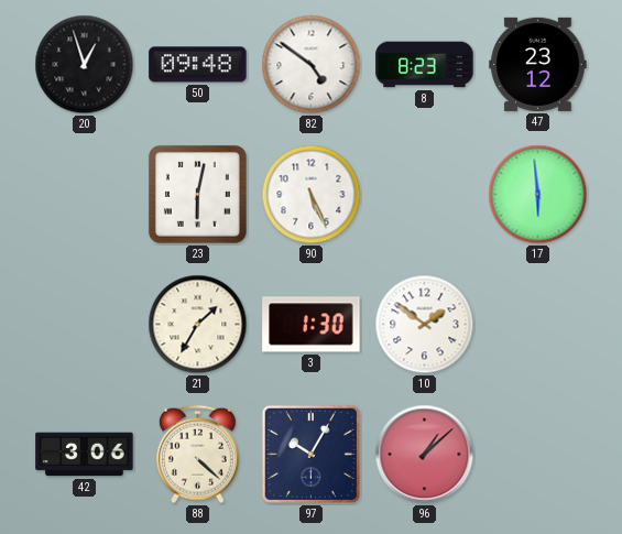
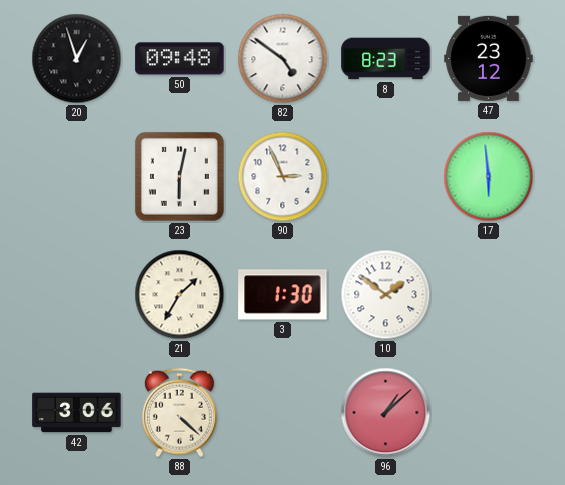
90: 5:26 -> 2:56 (283, 177)
97: 10:05 -> none (310, 454)
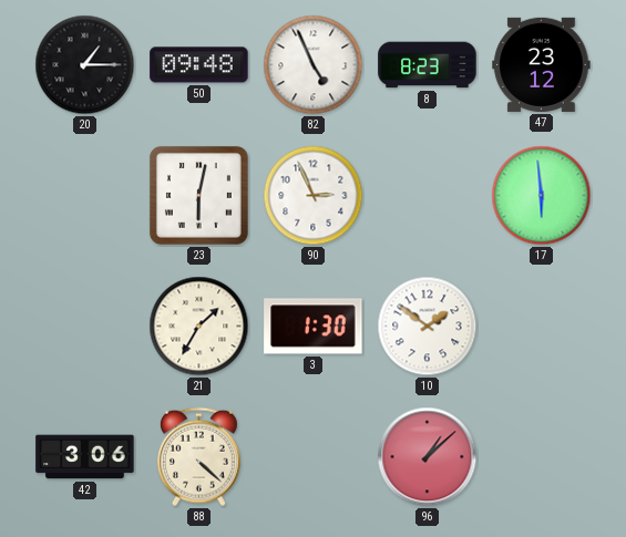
20: 12:57 -> 1:15 (85, 65)
82: 4:51 -> 4:56 (314, 65)
